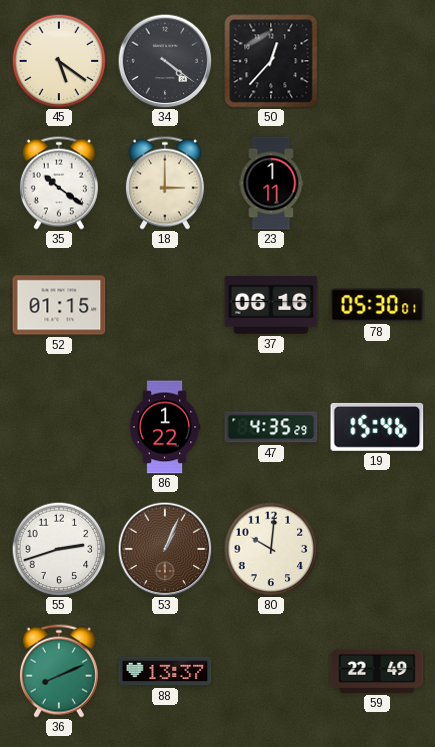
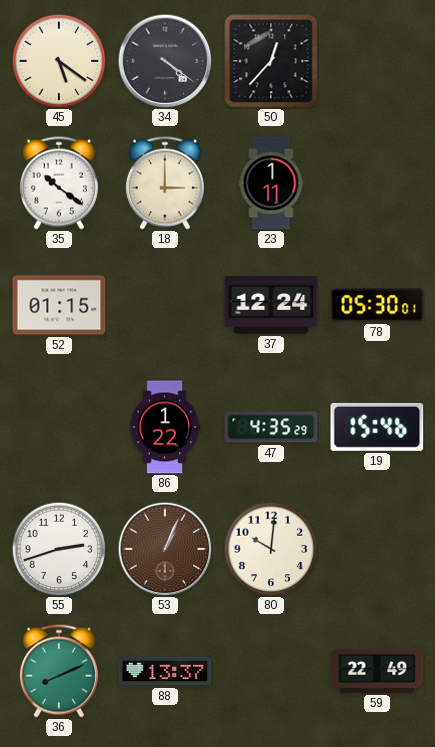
37: 06:16 -> 12:24 (271, 306)
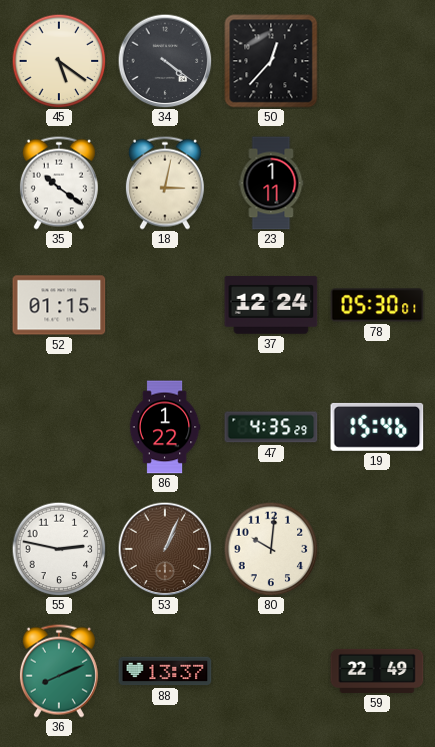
18: 3:00 -> 3:02 (165, 183)
55: 2:42 -> 2:47 (59, 549)
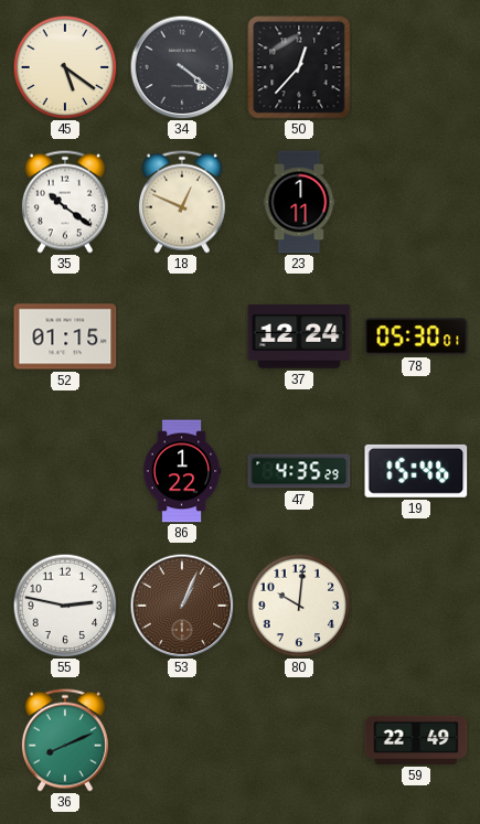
18: 3:02 -> 12:49 (182, 202)
88: 13:37 -> none (165, 671)
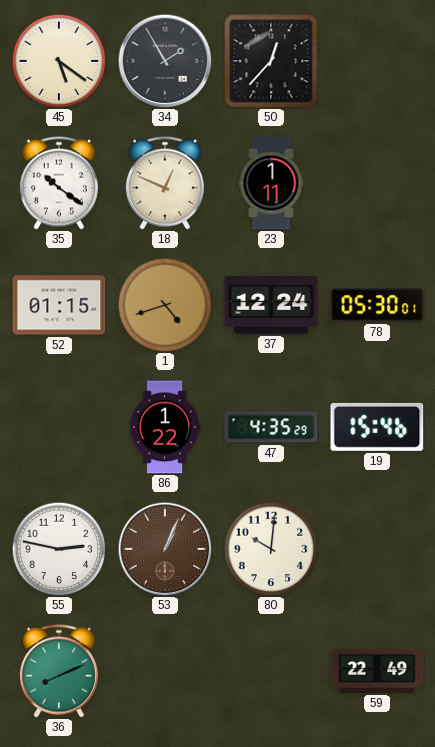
34: 4:21 -> 1:55 (165, 61)
1: none -> 4:42 (165, 305)
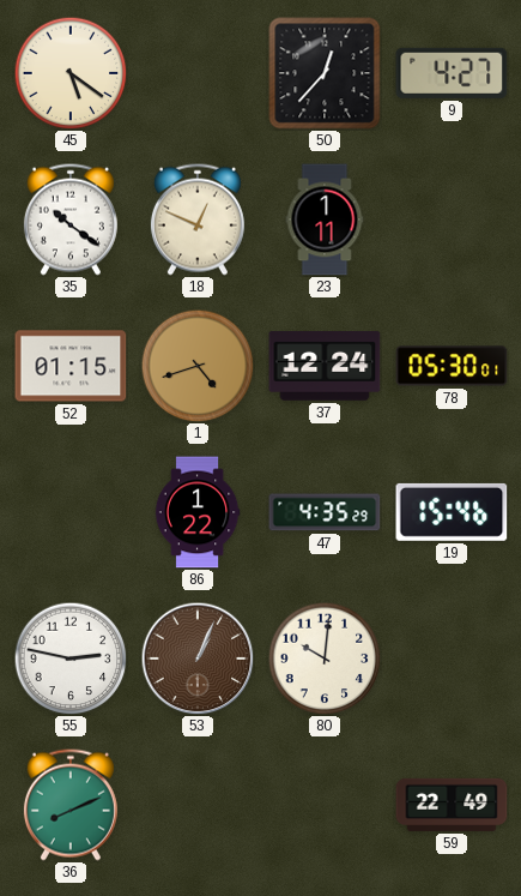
34: 1:55 -> none (165, 61)
9: none -> 4:27 (452, 73)
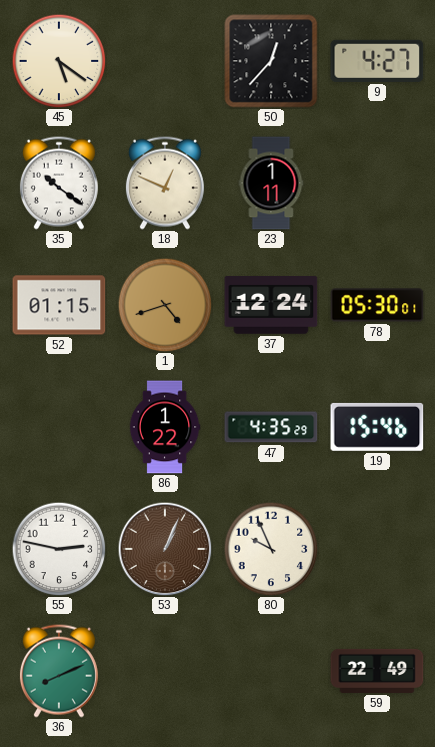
80: 10:01 -> 9:56 (271, 549)
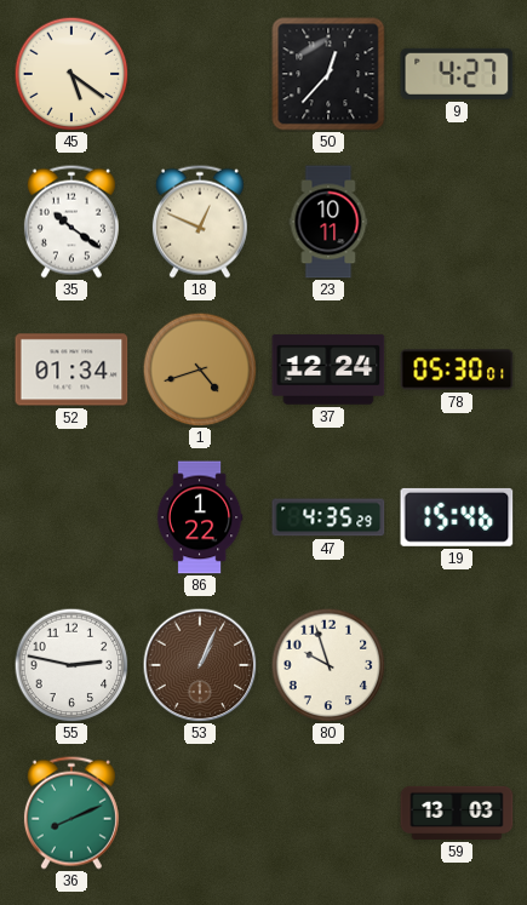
23: 1:11 -> 10:11 (328, 222)
52: 01:15 -> 01:34 (71, 370)
80: 9:56 -> 9:57 (328, 665)
59: 22:49 -> 13:03 (457, 813)
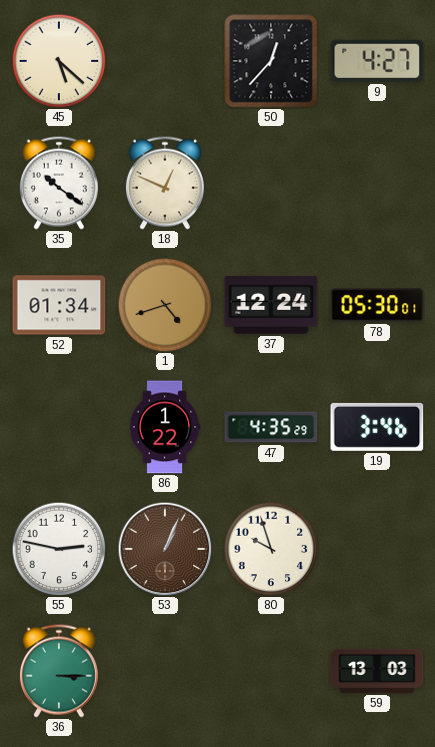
45: 5:21 -> 5:22 (59, 61)
23: 10:11 -> none (328, 222)
19: 15:46 -> 3:46 (377, 427)
36: 8:11 -> 3:15 (59, 671)
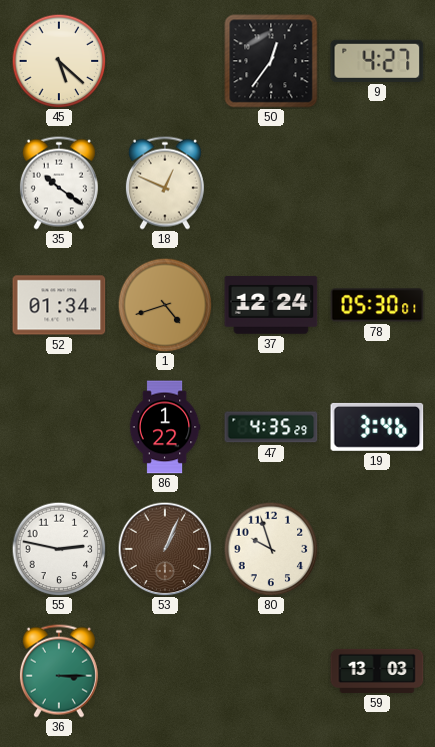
50: 12:37 -> 12:36 (271, 61)
